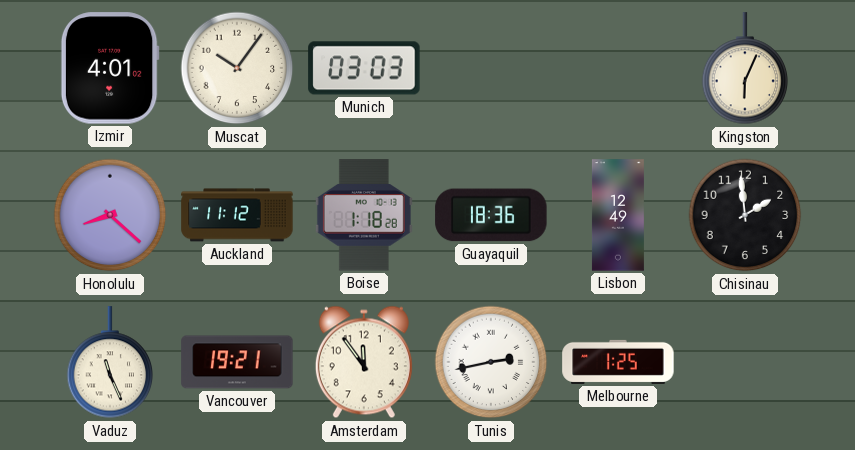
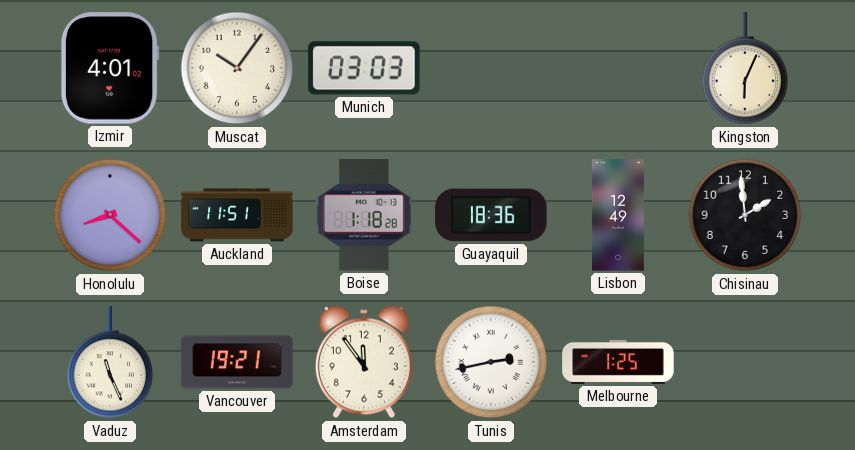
Auckland: 11:12 -> 11:51 (237, 215)
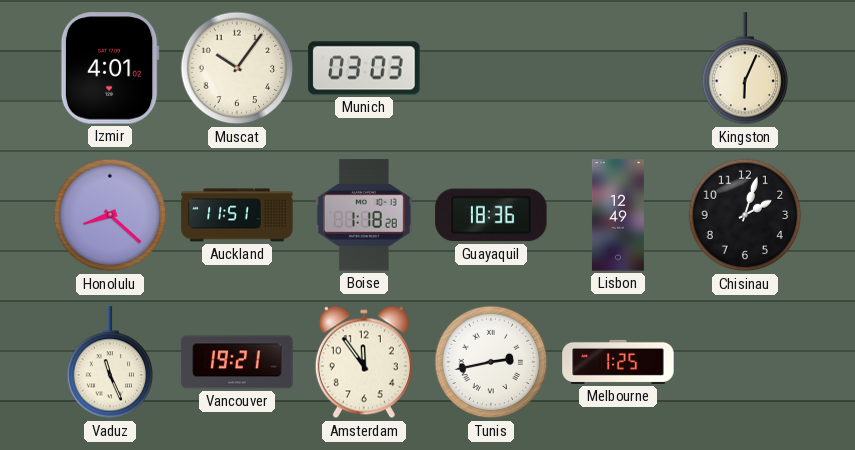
Chisinau: 1:59 -> 2:03 (745, 215)
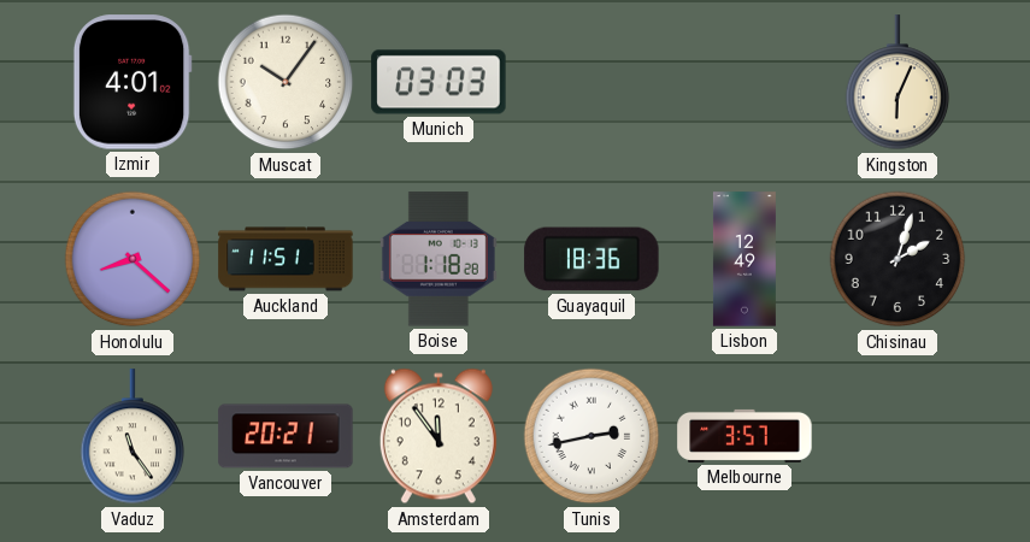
Vaduz: 11:26 -> 11:24 (133, 437)
Vancouver: 19:21 -> 20:21 (286, 436)
Melbourne: 1:25 -> 3:57 (744, 436)
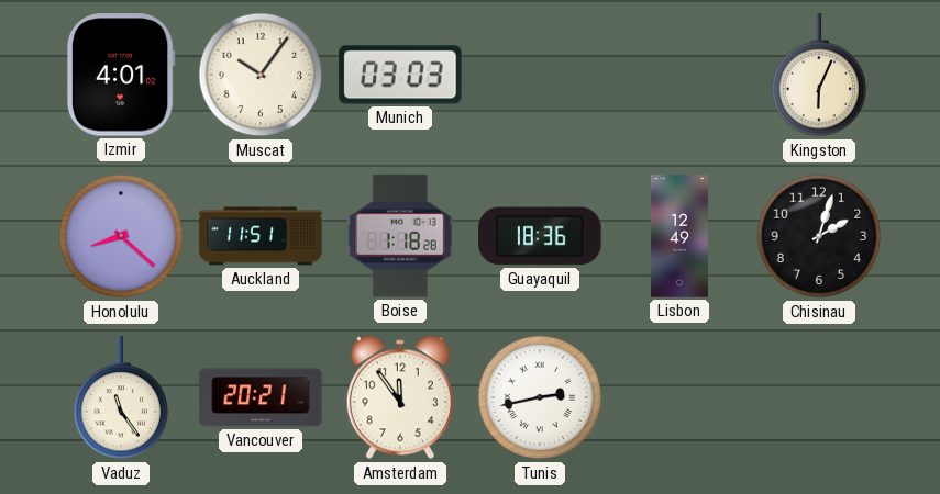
Melbourne: 3:57 -> none (744, 436)
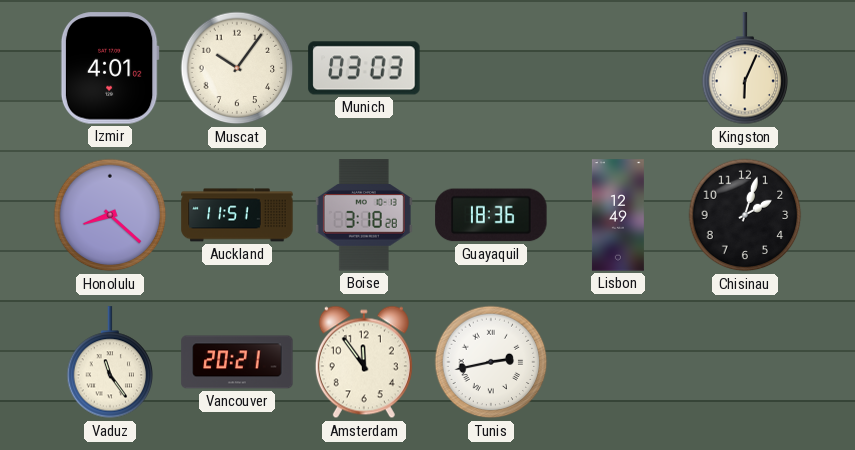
Boise: 1:18 -> 3:18 (364, 215)
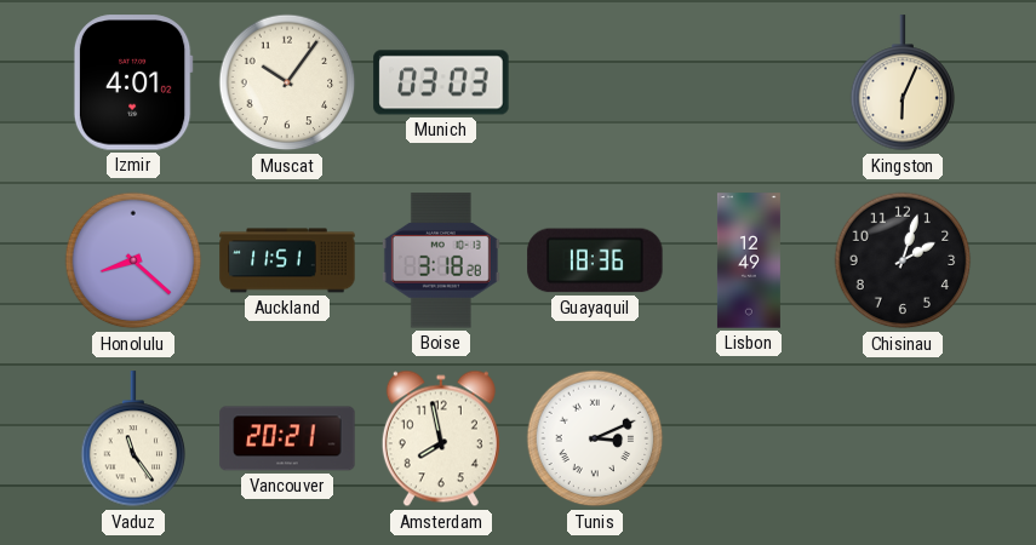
Amsterdam: 11:54 -> 7:58 (441, 438)
Tunis: 2:43 -> 3:11 (595, 438)
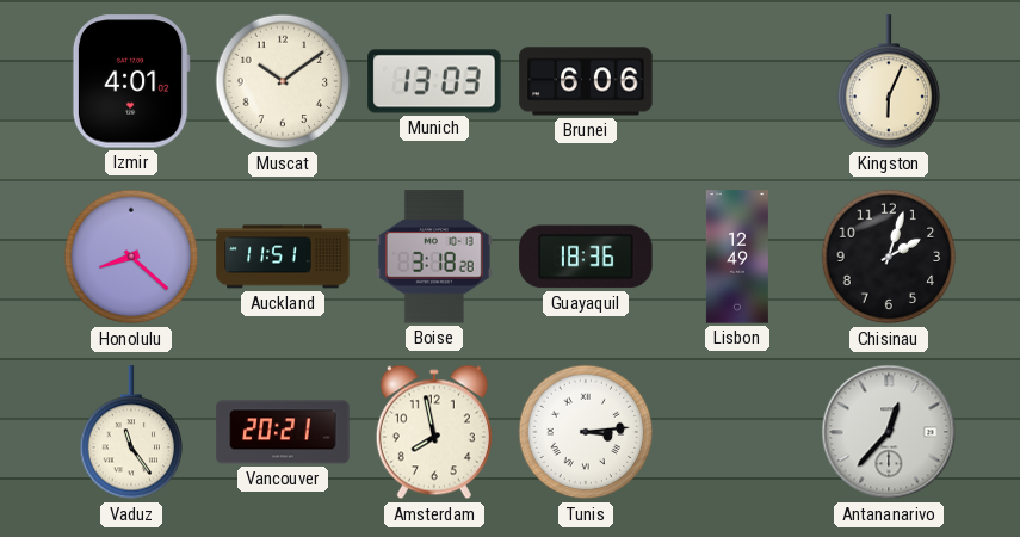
Muscat: 10:06 -> 10:09 (283, 81)
Munich: 03:03 -> 13:03 (434, 81)
Brunei: none -> 6:06 (586, 81)
Tunis: 3:11 -> 3:14 (586, 432)
Antananarivo: none -> 12:37 (889, 432)
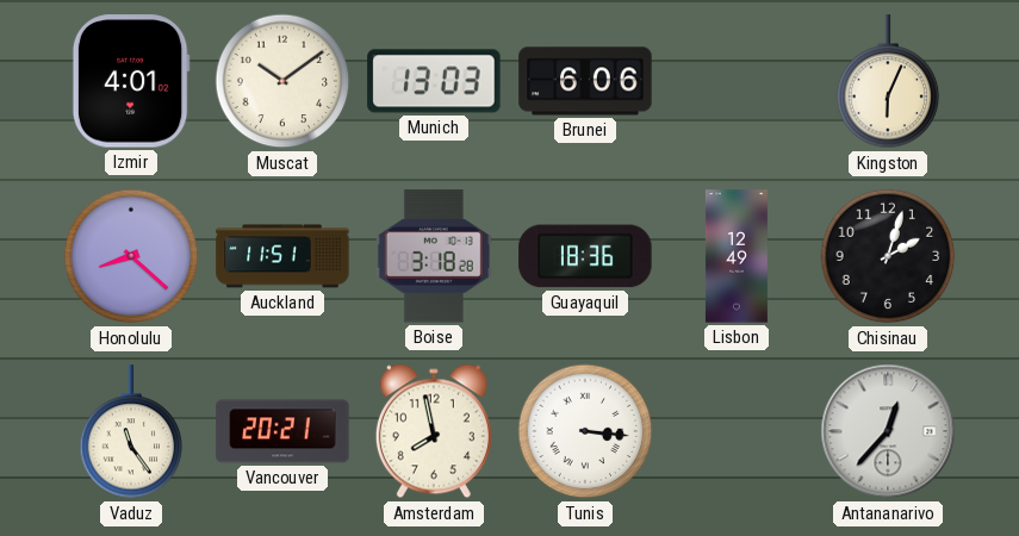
Tunis: 3:14 -> 3:16 (585, 431)
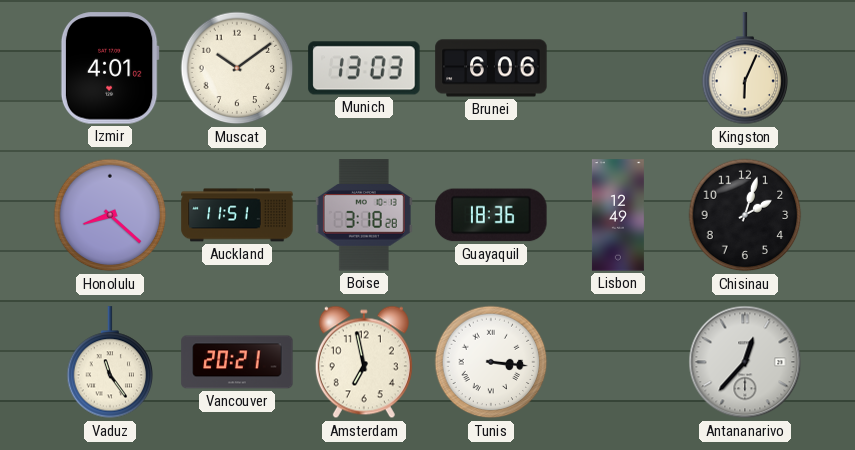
Amsterdam: 7:58 -> 6:58 (364, 362)
